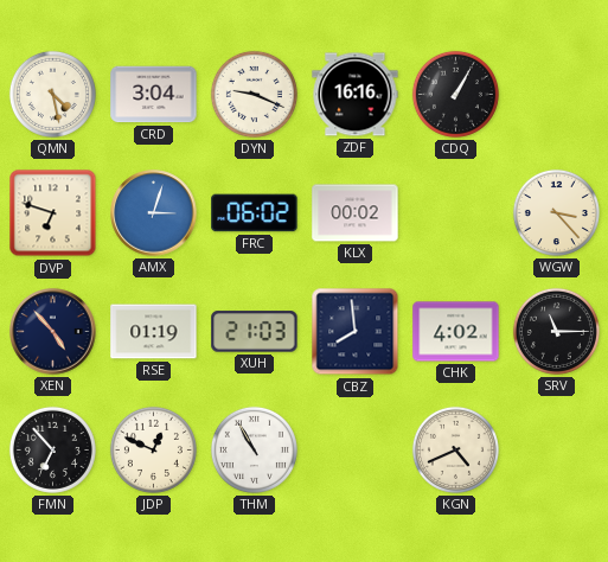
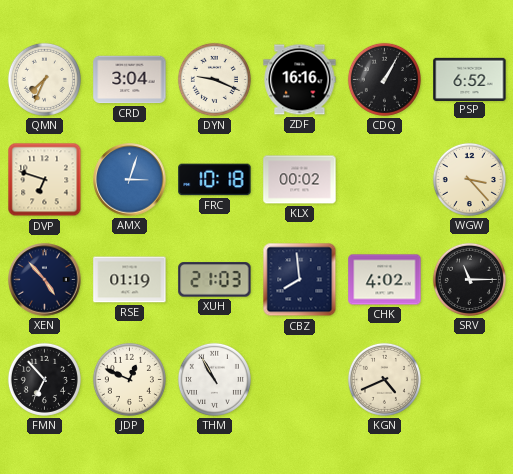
QMN: 4:28 -> 7:34 (44, 79)
PSP: none -> 6:52 (470, 79)
FRC: 06:02 -> 10:18 (215, 180)
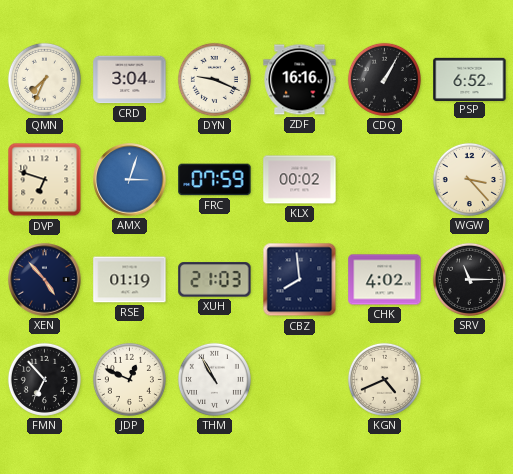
FRC: 10:18 -> 07:59 (215, 180)
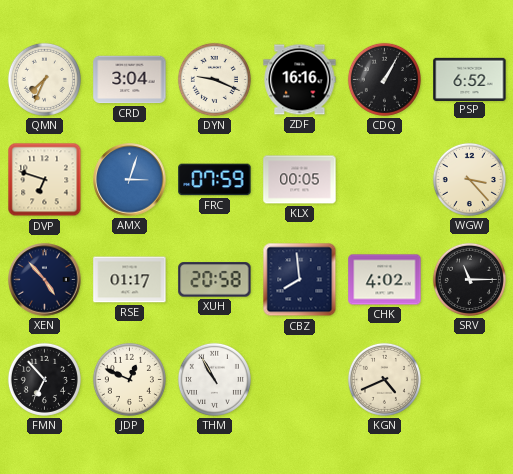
KLX: 00:02 -> 00:05 (300, 180)
RSE: 01:19 -> 01:17 (130, 280)
XUH: 21:03 -> 20:58 (215, 280)
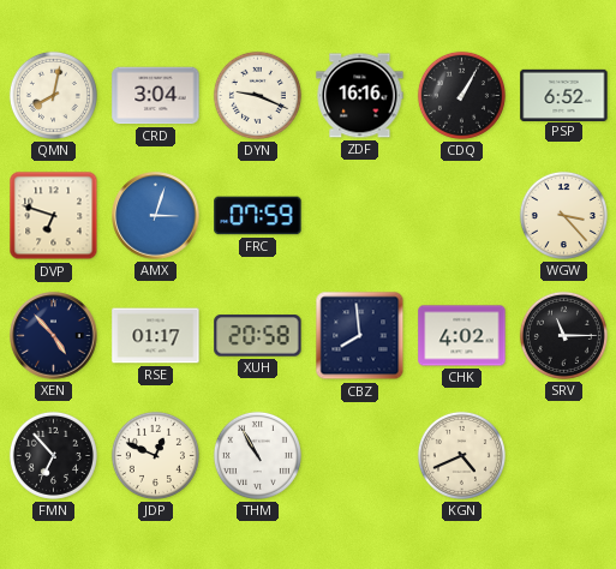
QMN: 7:34 -> 8:02 (53, 95)
KLX: 00:05 -> none (300, 180)
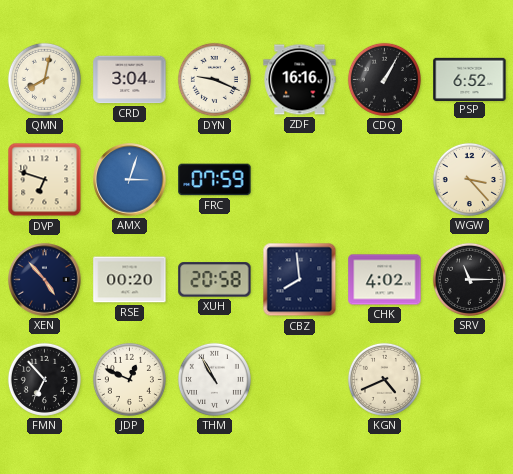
RSE: 01:17 -> 00:20 (130, 280)
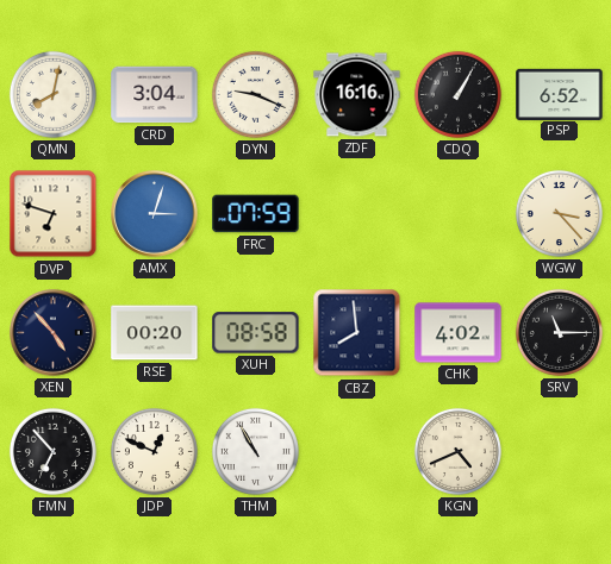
XUH: 20:58 -> 08:58 (256, 333)
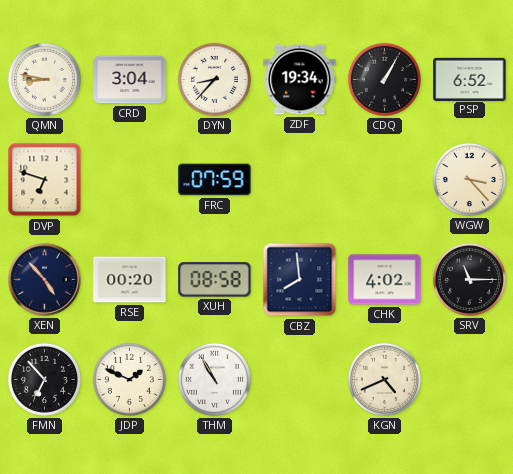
QMN: 8:02 -> 8:47 (44, 79)
DYN: 9:19 -> 8:37 (214, 79)
ZDF: 16:16 -> 19:34 (300, 80)
AMX: 3:03 -> none (155, 214)
JDP: 12:49 -> 1:49 (129, 379)
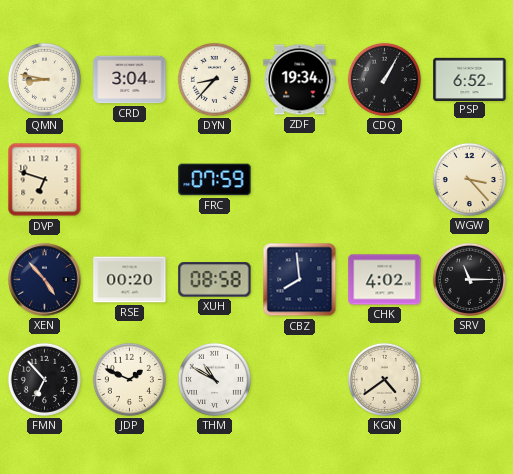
THM: 10:55 -> 10:50 (214, 379)
KGN: 4:41 -> 4:39 (384, 379)
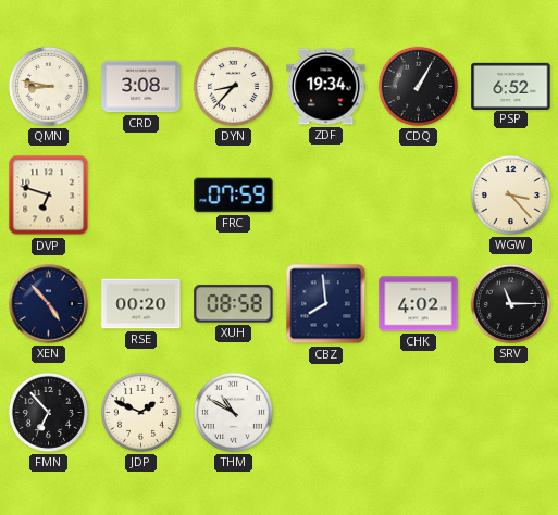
CRD: 3:04 -> 3:08 (141, 87)
KGN: 4:39 -> none (384, 379)
